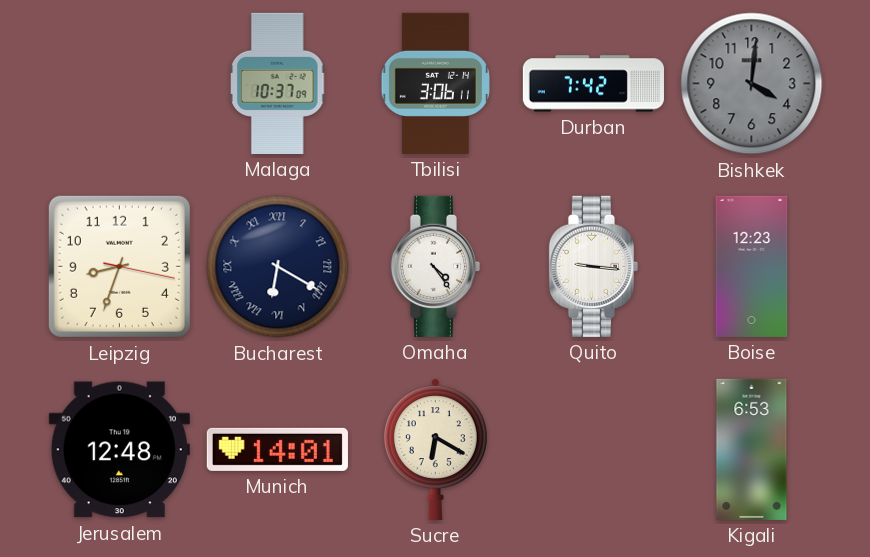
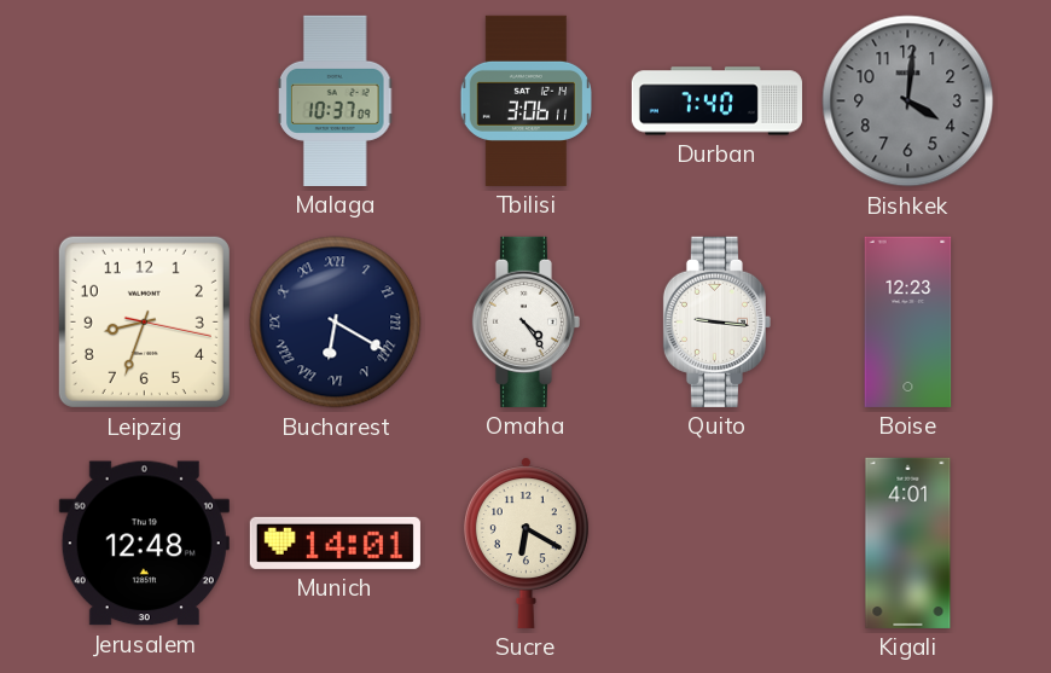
Durban: 7:42 -> 7:40 (716, 101)
Kigali: 6:53 -> 4:01 (908, 543)
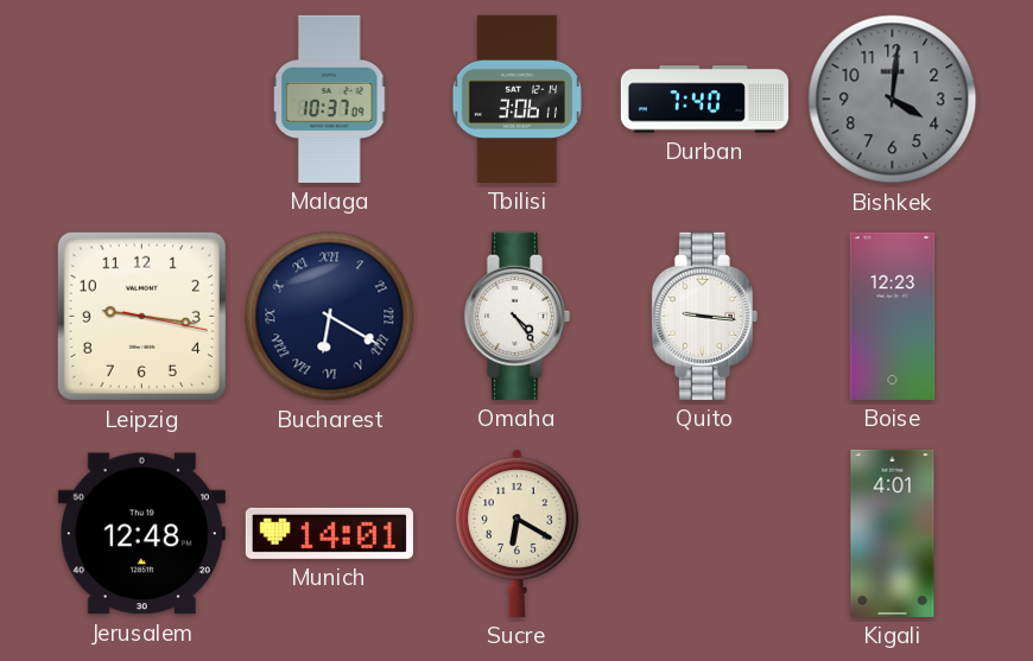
Leipzig: 8:33 -> 9:16 (141, 316)
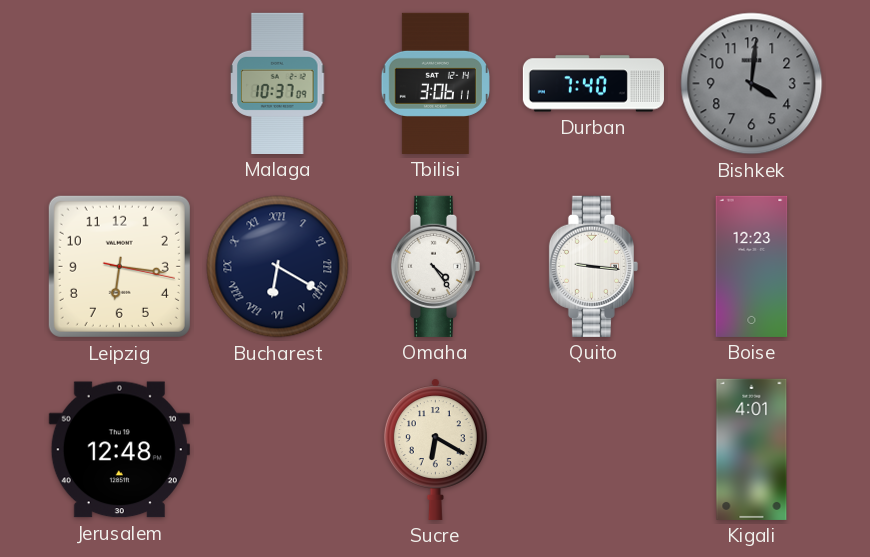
Leipzig: 9:16 -> 6:16 (119, 266)
Munich: 14:01 -> none (329, 533)
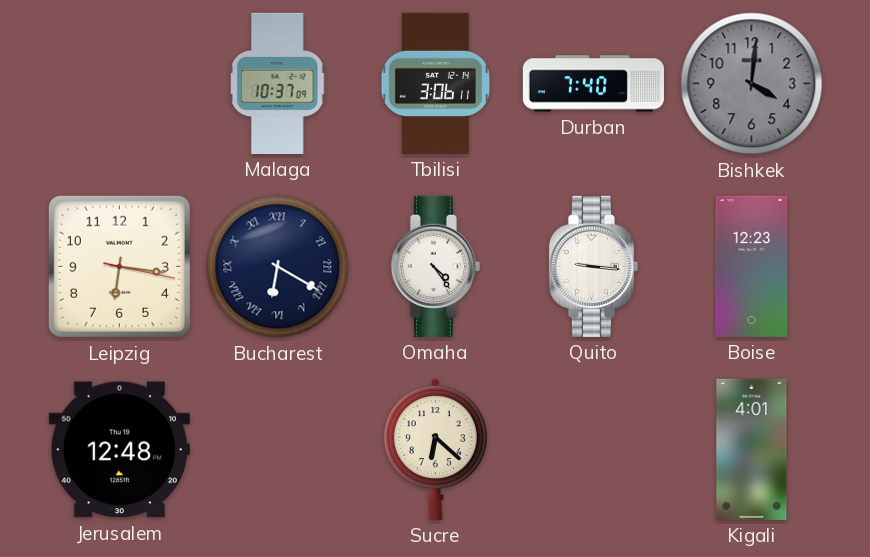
Sucre: 6:20 -> 6:22 (435, 449)
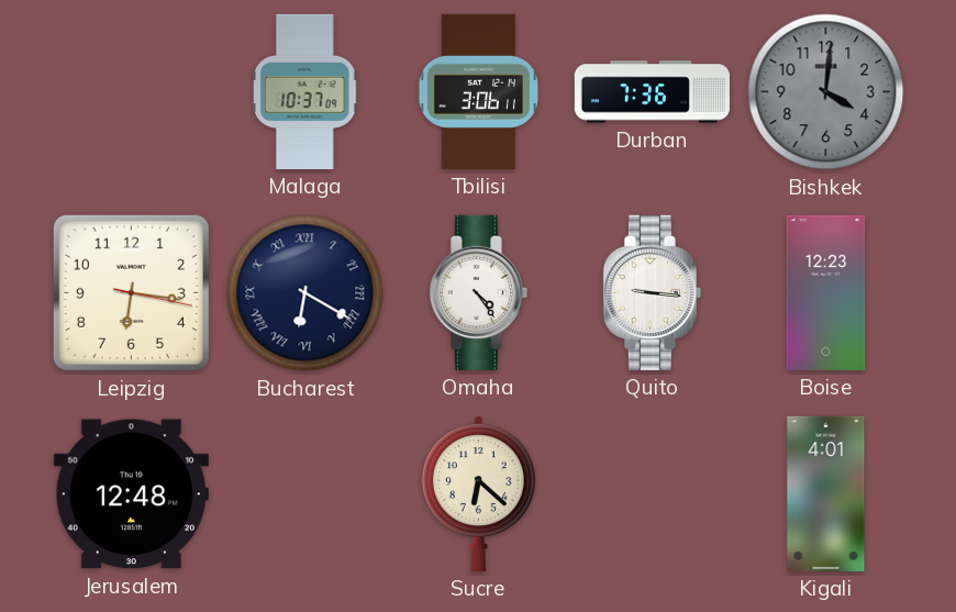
Durban: 7:40 -> 7:36 (652, 92)
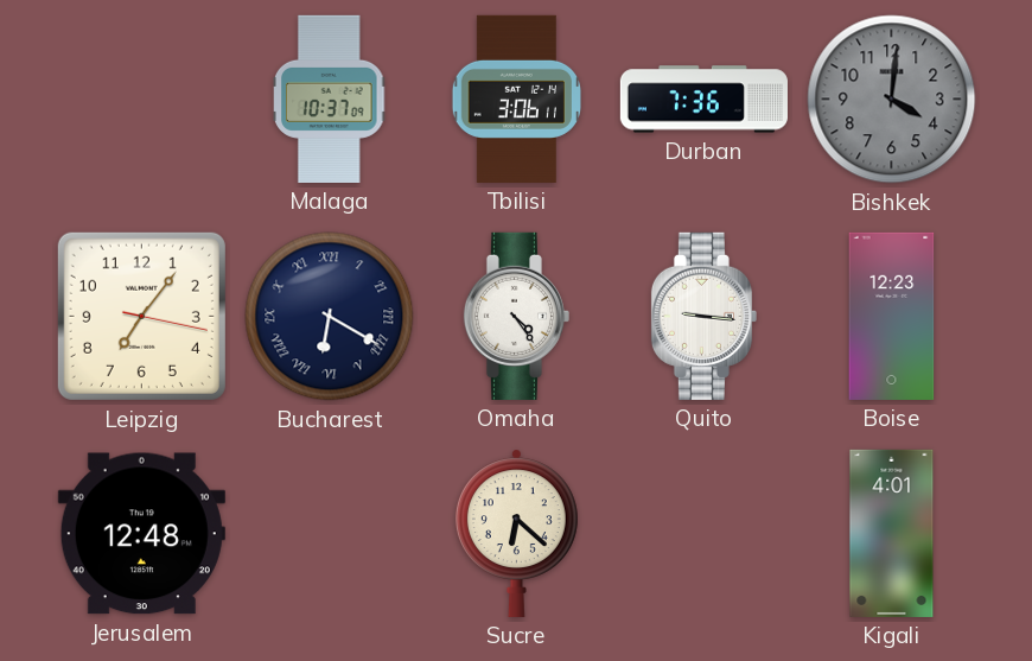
Leipzig: 6:16 -> 7:06 (141, 316)
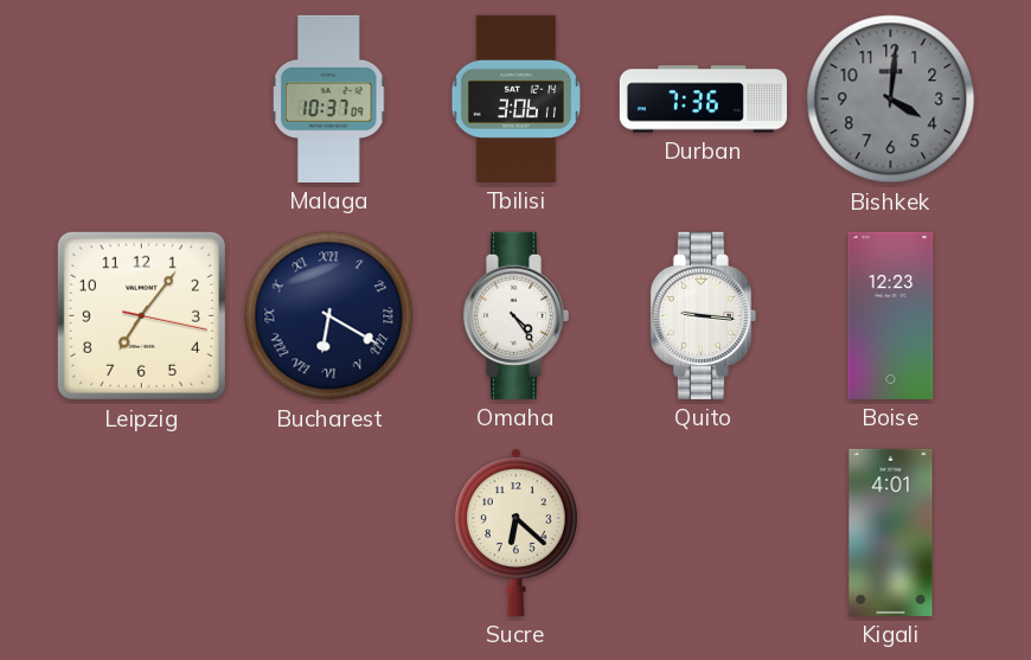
Jerusalem: 12:48 -> none (141, 534)
